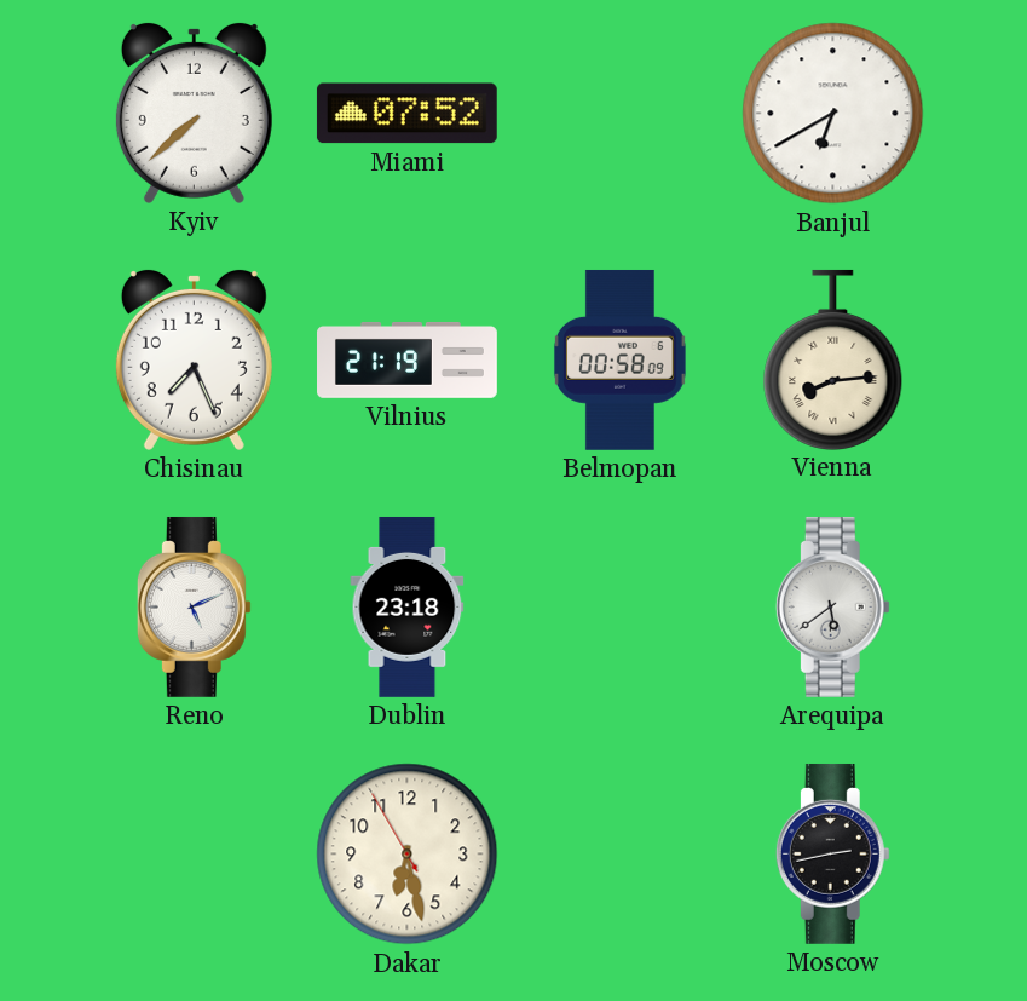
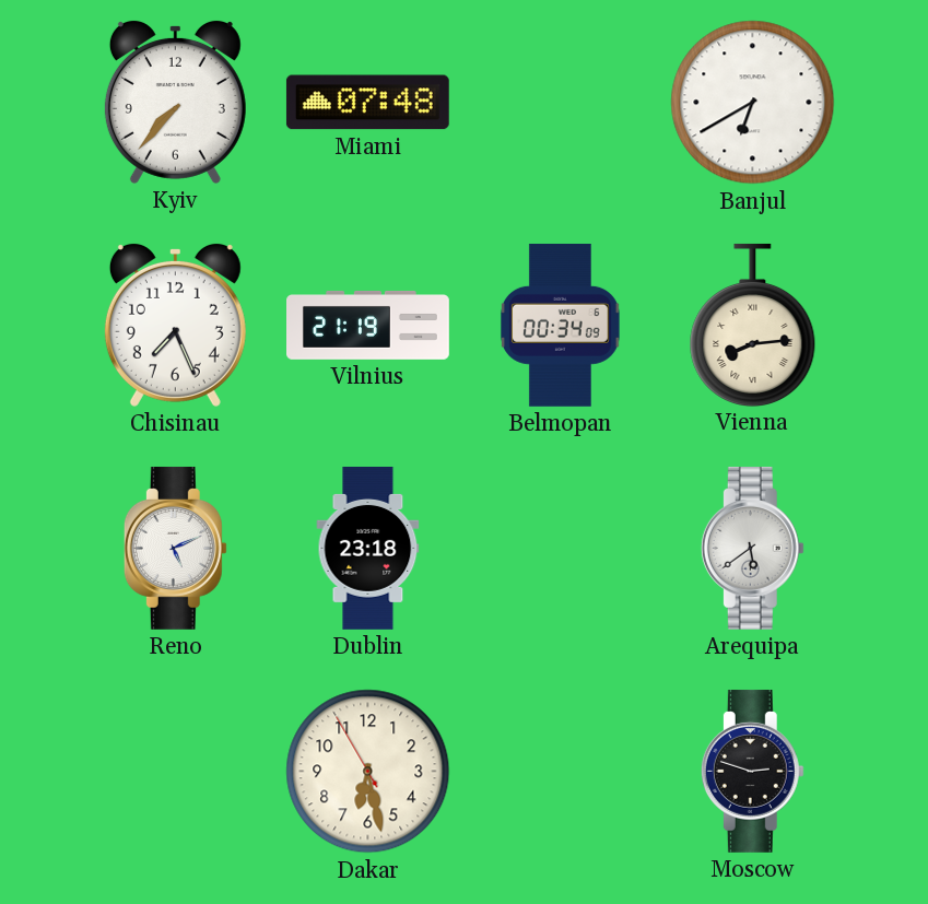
Kyiv: 7:38 -> 7:37 (175, 102)
Miami: 07:52 -> 07:48 (367, 103)
Belmopan: 00:58 -> 00:34 (560, 325)
Moscow: 2:43 -> 2:48 (752, 771)
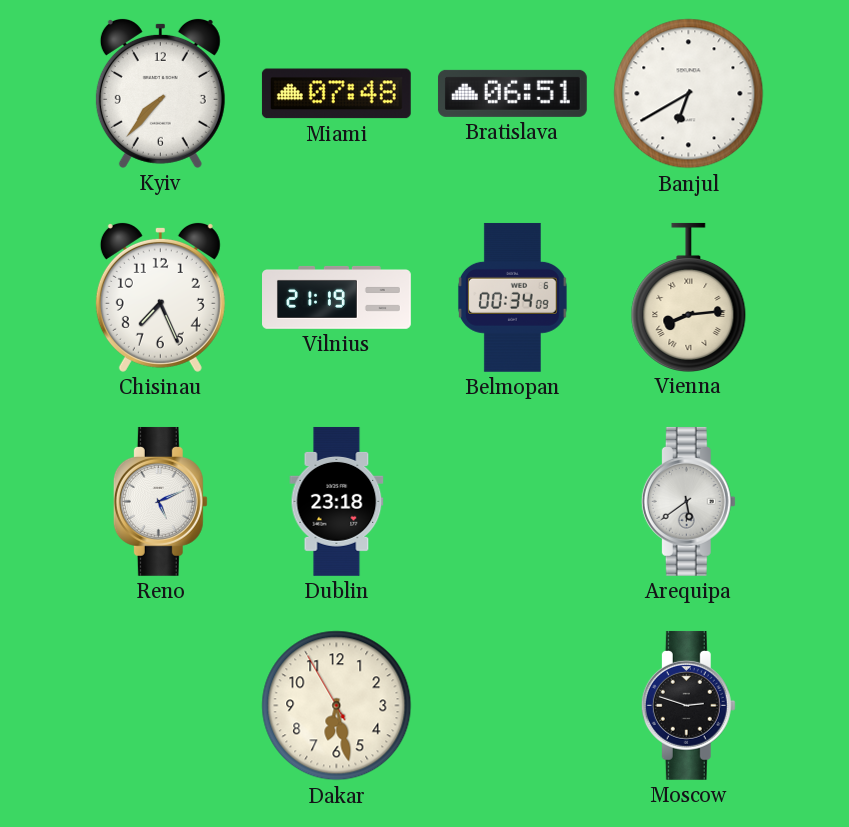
Bratislava: none -> 06:51 (512, 93)
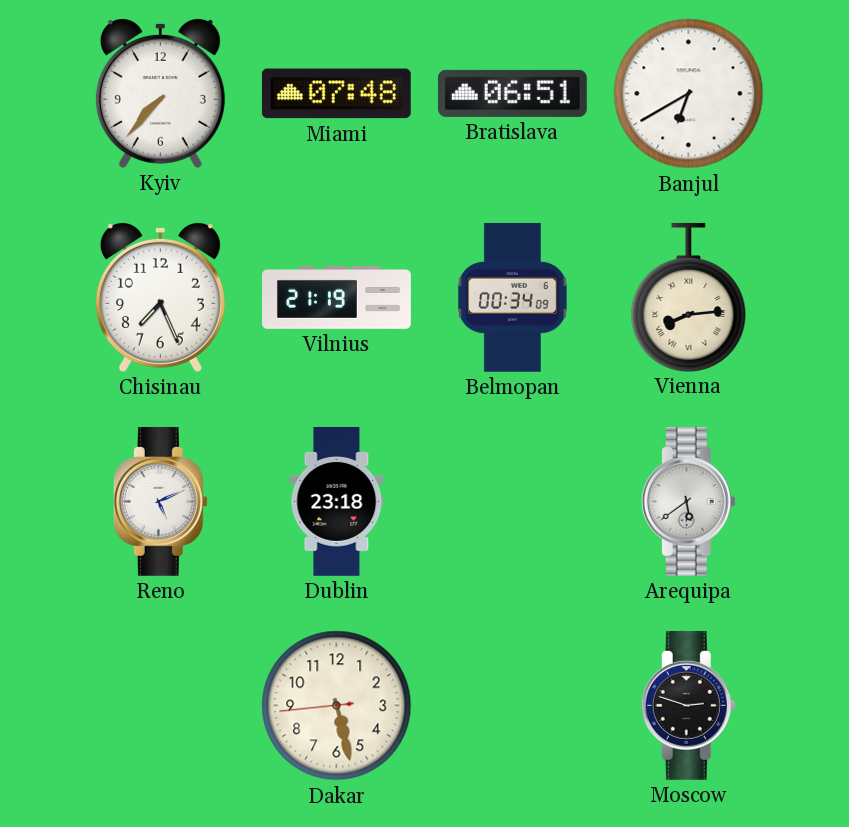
Dakar: 6:27 -> 5:27 (337, 706)
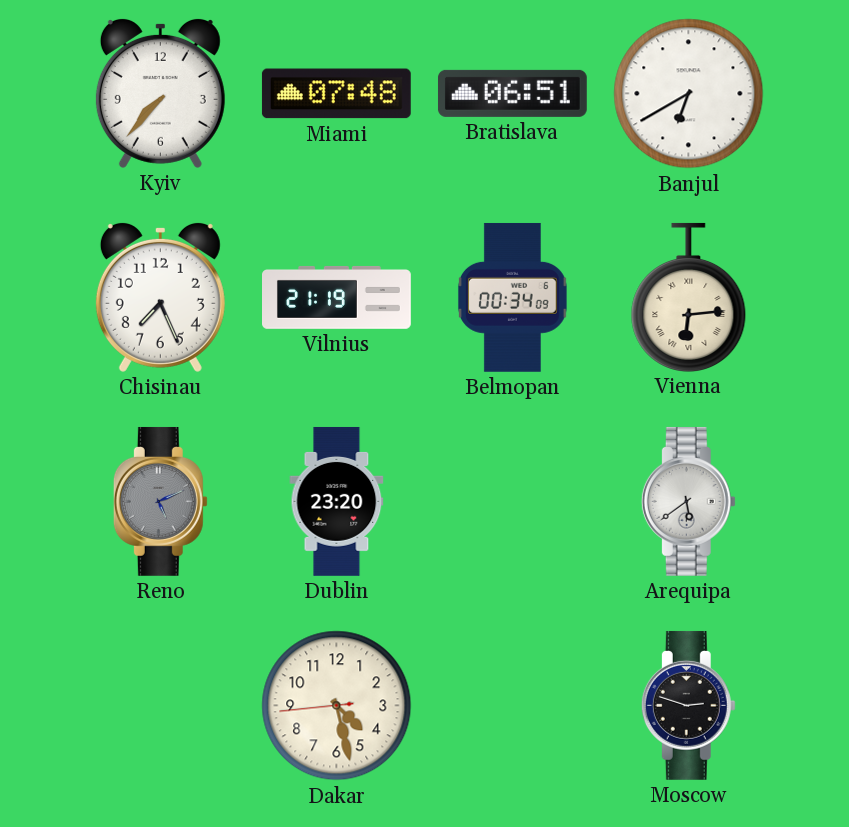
Vienna: 8:14 -> 6:14 (689, 297)
Reno dial: white -> grey (160, 501)
Dublin: 23:18 -> 23:20 (337, 501)
Dakar: 5:27 -> 4:27 (337, 706)
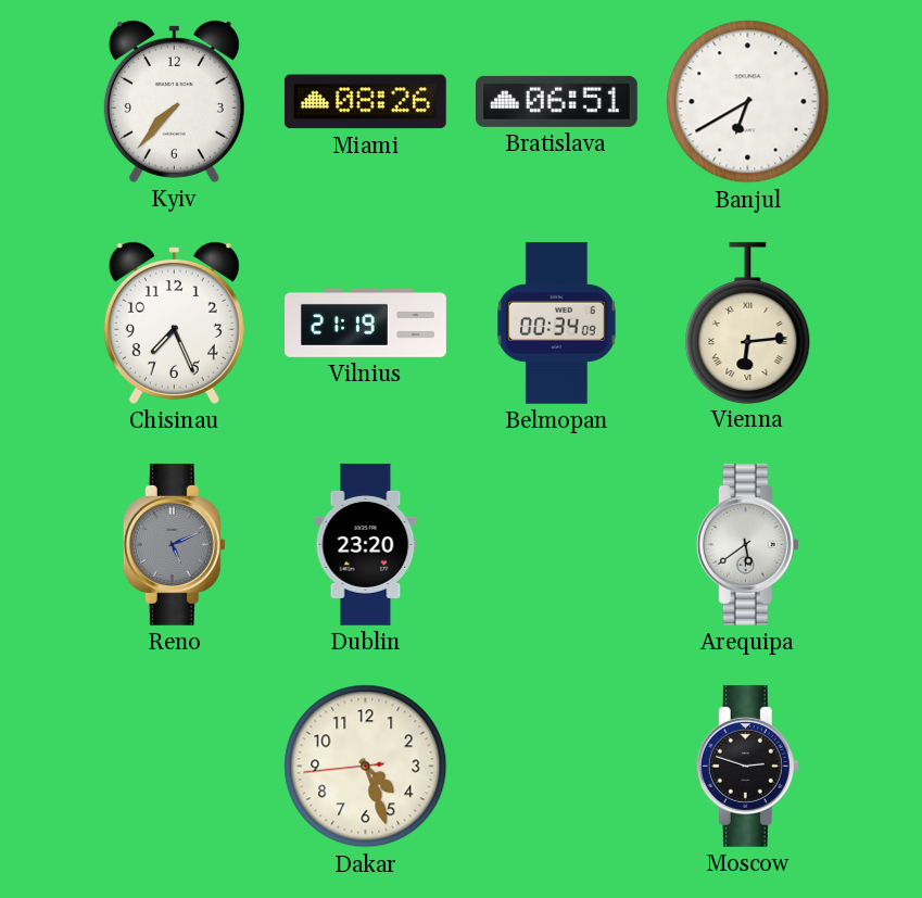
Miami: 07:48 -> 08:26 (365, 102)
Dakar: 4:27 -> 4:26 (366, 767)
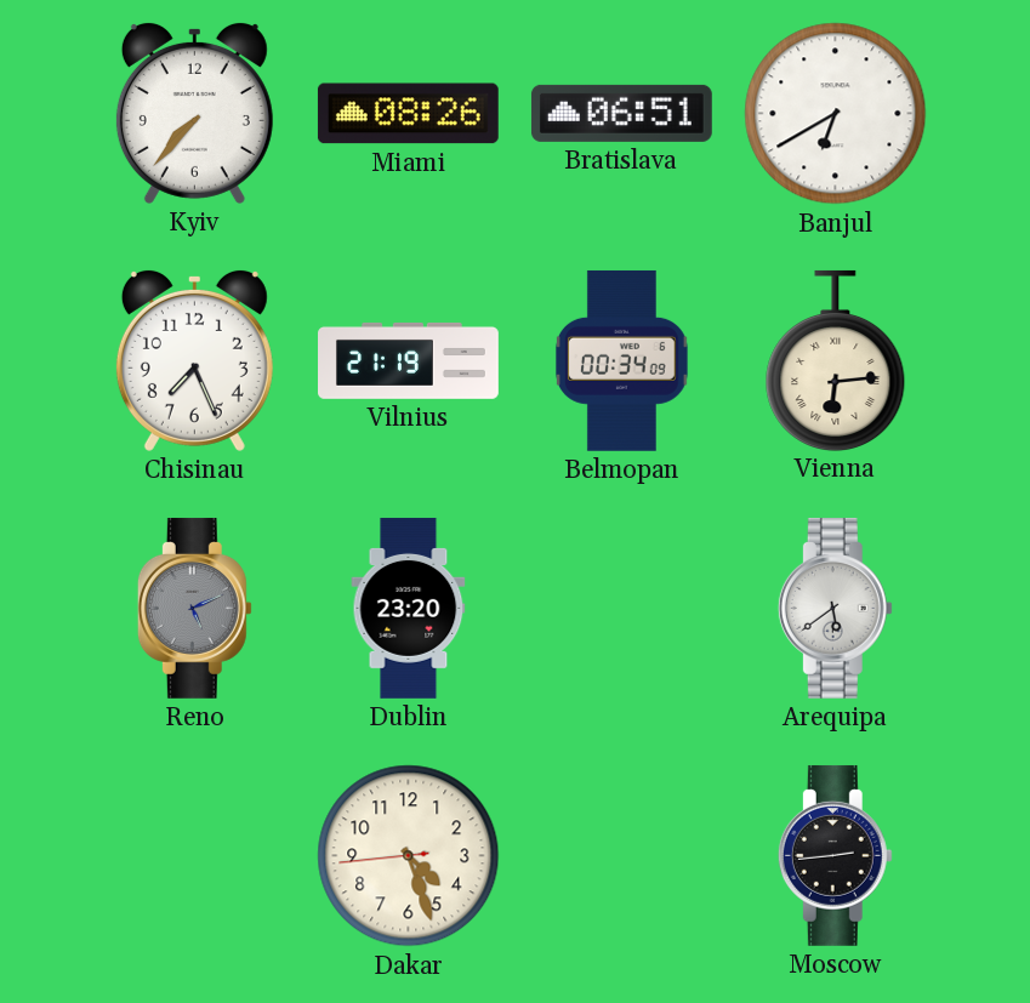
Moscow: 2:48 -> 2:44 (835, 855)
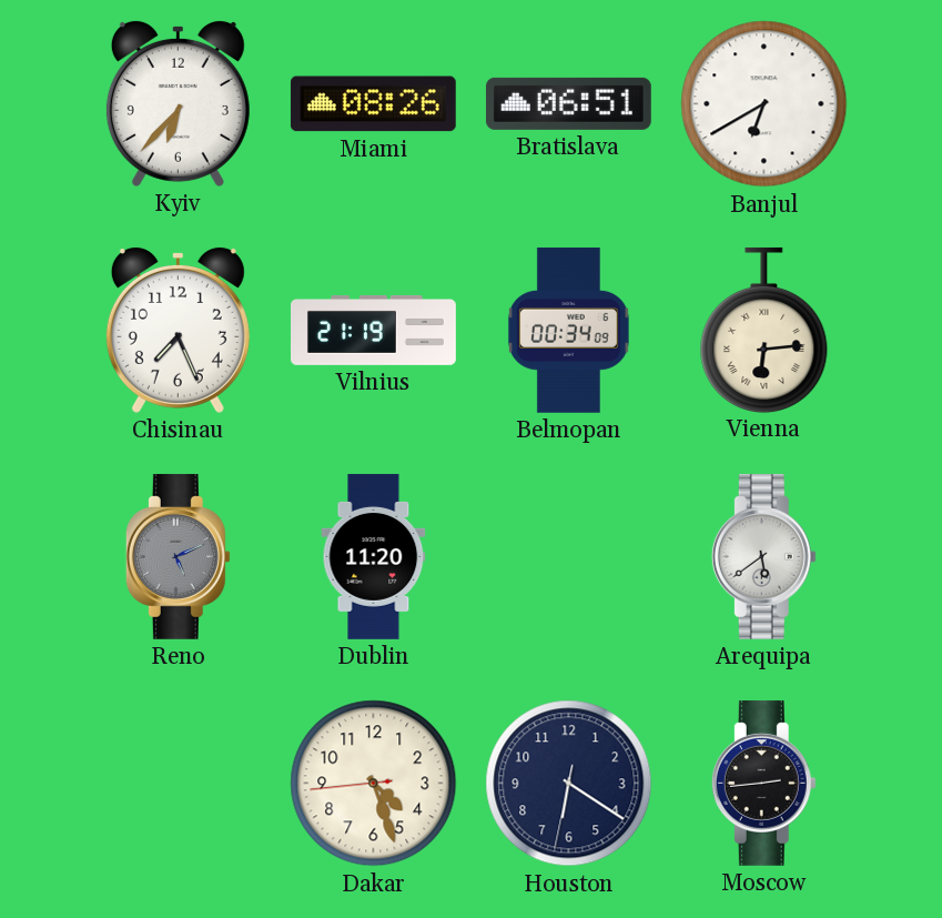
Kyiv: 7:37 -> 6:37 (178, 103)
Dublin: 23:20 -> 11:20 (374, 556)
Houston: none -> 6:20 (569, 784)
